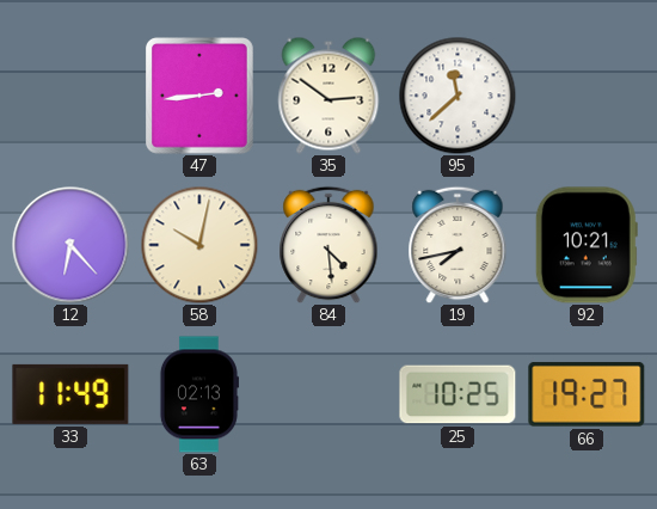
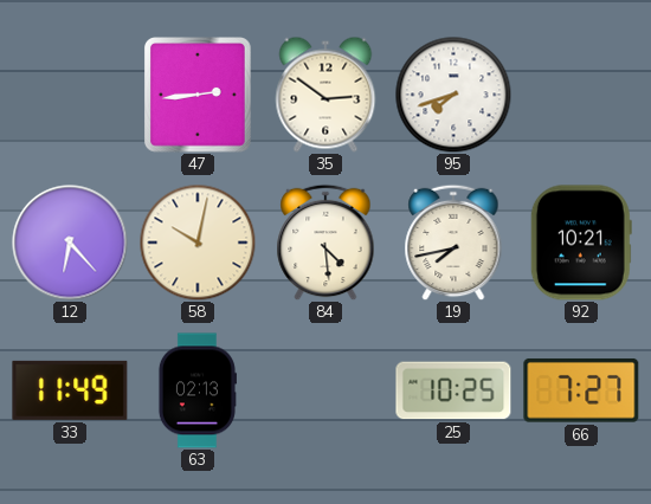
95: 11:38 -> 7:42 (453, 95)
66: 19:27 -> 7:27 (581, 390)
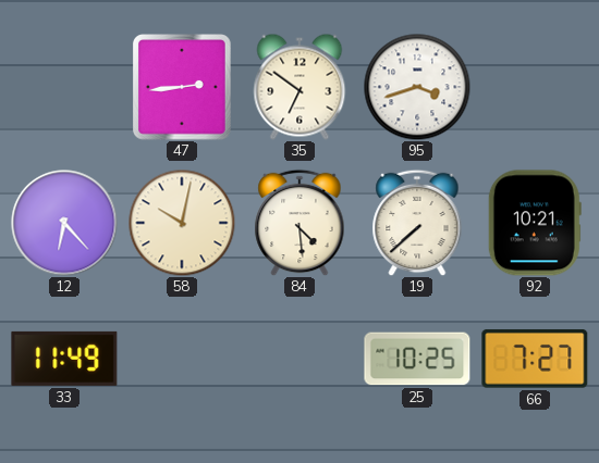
35: 2:51 -> 6:51 (299, 87)
95: 7:42 -> 3:42 (417, 87)
19: 7:43 -> 7:38 (417, 223)
63: 02:13 -> none (196, 390)
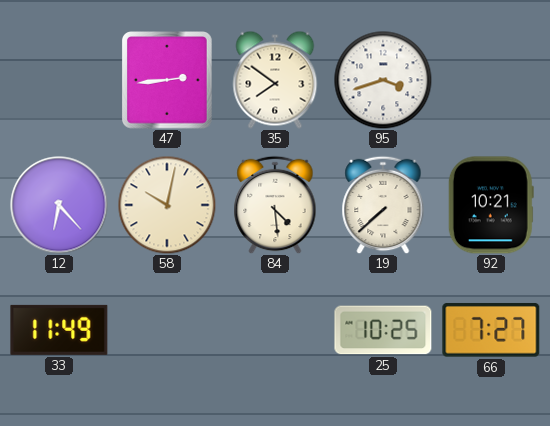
35: 6:51 -> 7:51 (275, 80)
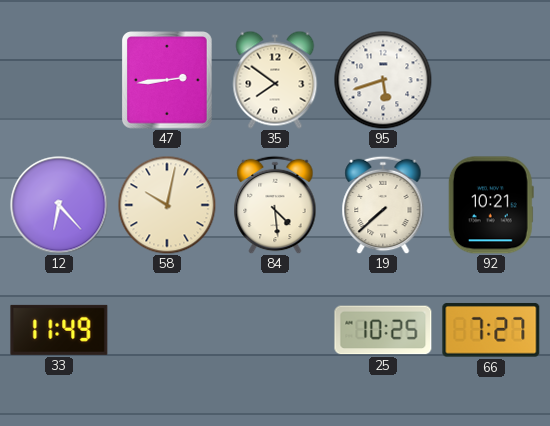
95: 3:42 -> 5:42 (383, 80)
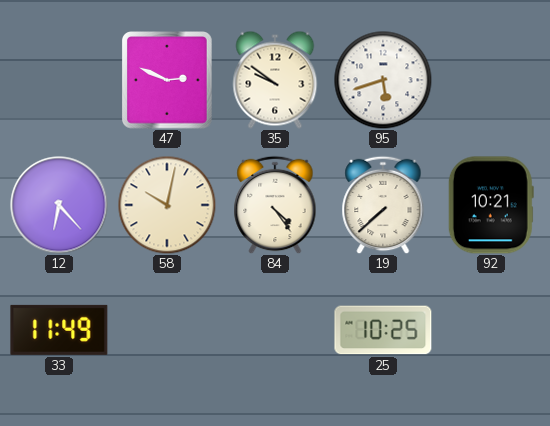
47: 2:44 -> 2:49 (168, 80)
35: 7:51 -> 9:51 (275, 80)
84: 4:29 -> 4:24 (275, 205)
66: 7:27 -> none (491, 330)
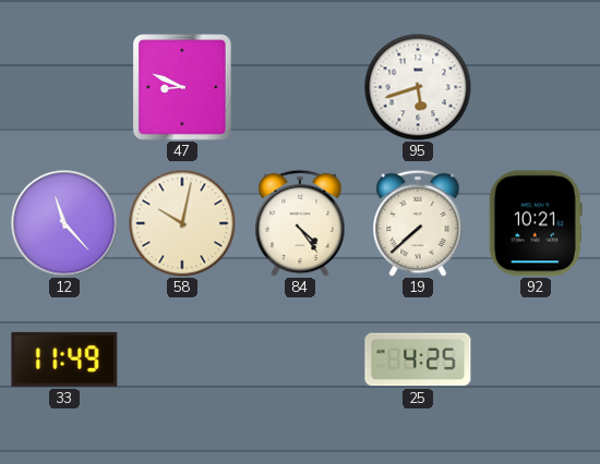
47: 2:49 -> 8:49 (183, 87)
35: 9:51 -> none (275, 80)
12: 6:23 -> 11:23 (64, 223)
25: 10:25 -> 4:25 (418, 359)
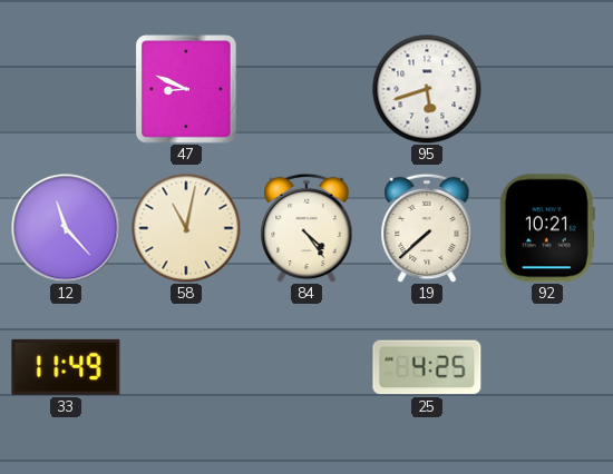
58: 10:02 -> 11:02 (186, 228)
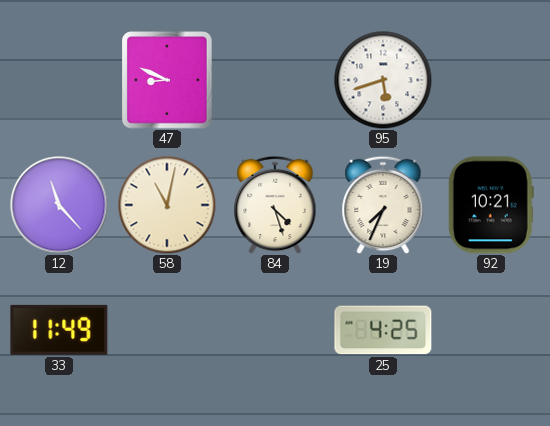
84: 4:24 -> 4:27 (275, 205)
19: 7:38 -> 7:34 (383, 205)
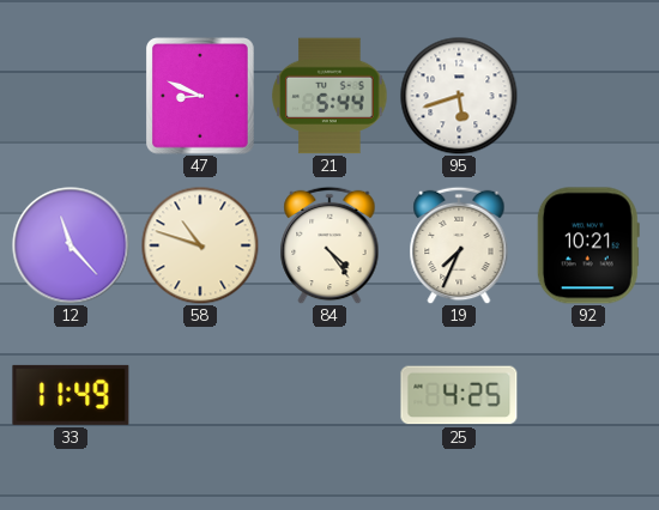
21: none -> 5:44 (329, 96)
58: 11:02 -> 10:48 (200, 245)
84: 4:27 -> 4:24 (329, 245)
